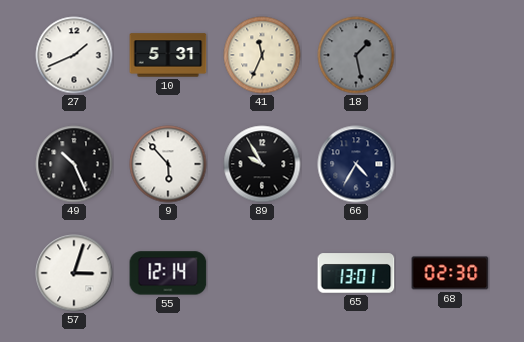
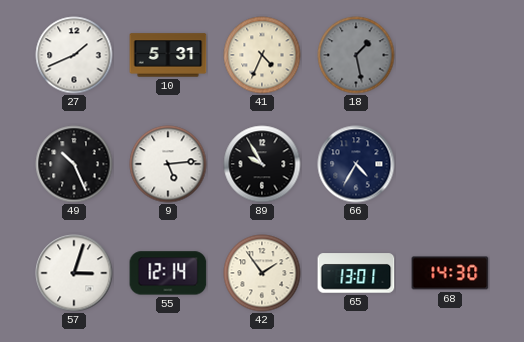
41: 11:34 -> 4:34 (262, 55)
9: 5:53 -> 5:14 (168, 164)
42: none -> 1:54 (262, 273)
68: 02:30 -> 14:30 (450, 273)
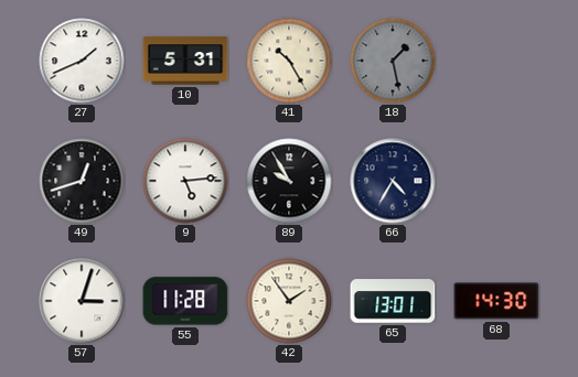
41: 4:34 -> 10:25 (289, 61)
49: 10:26 -> 12:42 (82, 181)
55: 12:14 -> 11:28 (185, 301)
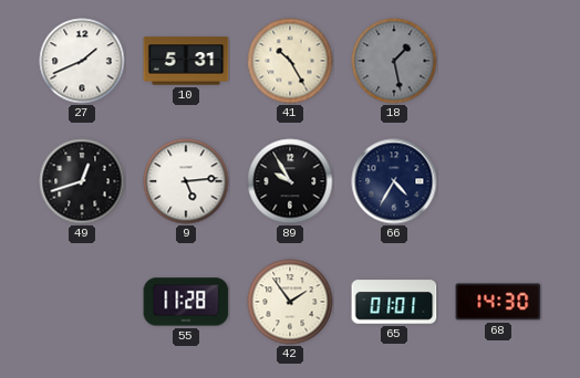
57: 3:03 -> none (82, 301)
65: 13:01 -> 01:01 (394, 302)
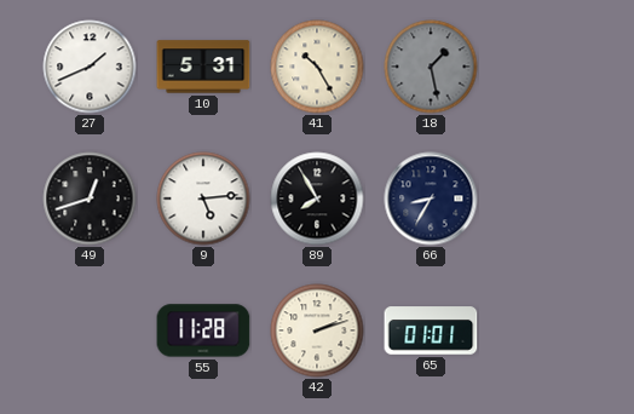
89: 9:55 -> 7:55 (317, 199)
66: 4:35 -> 8:35 (431, 199)
42: 1:54 -> 2:12 (317, 330)
68: 14:30 -> none (498, 302)
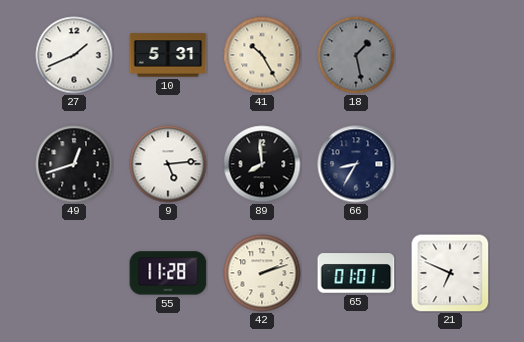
89: 7:55 -> 7:59 (262, 164)
21: none -> 6:49 (450, 273)
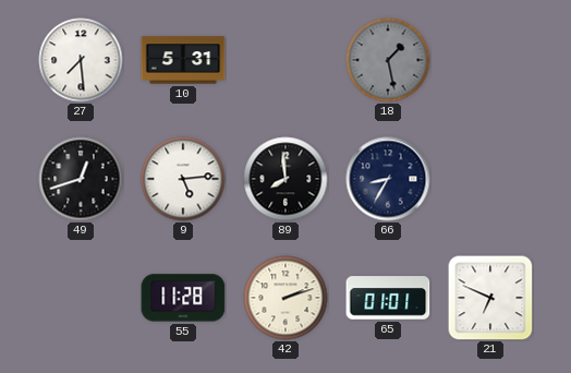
27: 1:41 -> 7:29 (81, 60)
41: 10:25 -> none (262, 55)
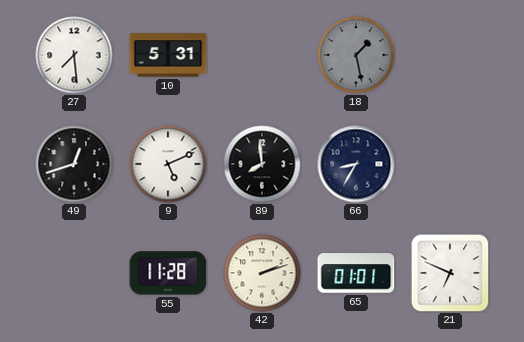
9: 5:14 -> 5:11 (168, 164)
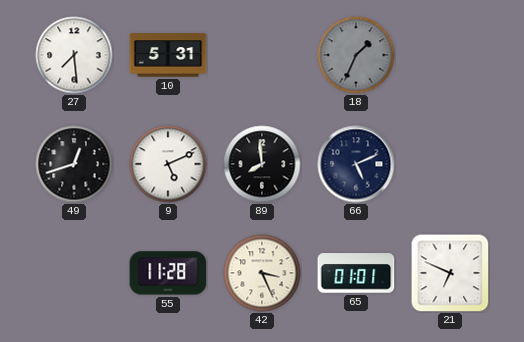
18: 1:28 -> 1:34 (356, 55)
66: 8:35 -> 5:11 (356, 164)
42: 2:12 -> 3:26 (262, 273)
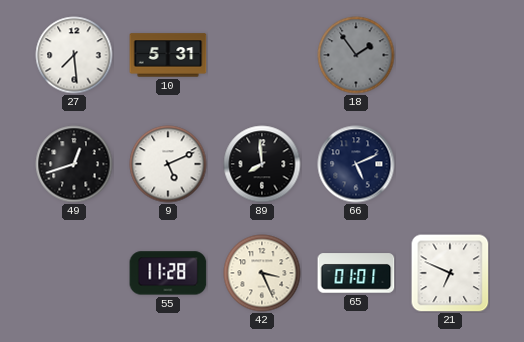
18: 1:34 -> 1:54 (356, 55)
